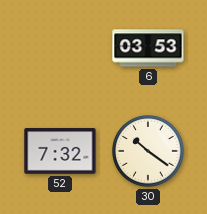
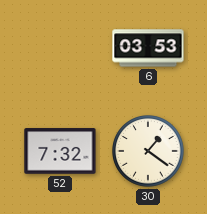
30: 10:21 -> 1:21 (148, 151)
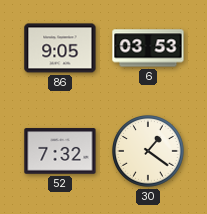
86: none -> 9:05 (60, 48)
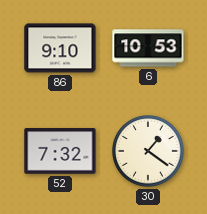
86: 9:05 -> 9:10 (60, 48)
6: 03:53 -> 10:53 (148, 48)
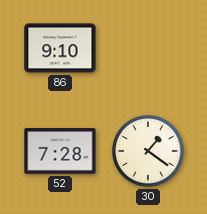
6: 10:53 -> none (148, 48)
52: 7:32 -> 7:28 (60, 151)
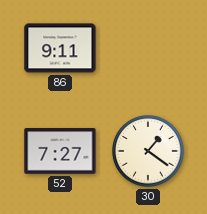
86: 9:10 -> 9:11 (60, 48)
52: 7:28 -> 7:27 (60, 151)
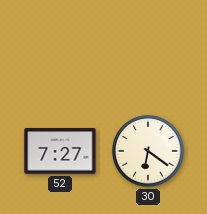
86: 9:11 -> none (60, 48)
30: 1:21 -> 6:21 (148, 151)
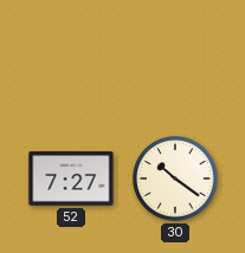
30: 6:21 -> 10:21 (175, 179)
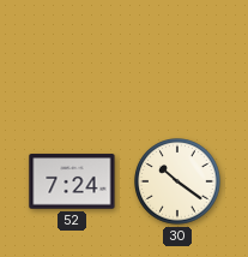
52: 7:27 -> 7:24 (72, 181)
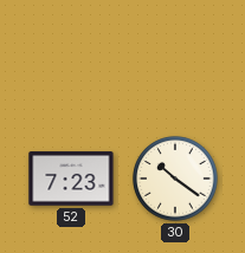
52: 7:24 -> 7:23 (71, 179)
